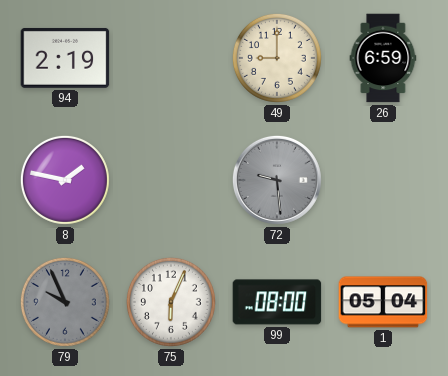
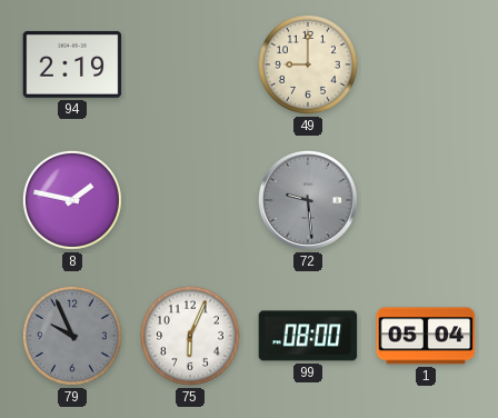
26: 6:59 -> none (383, 58)
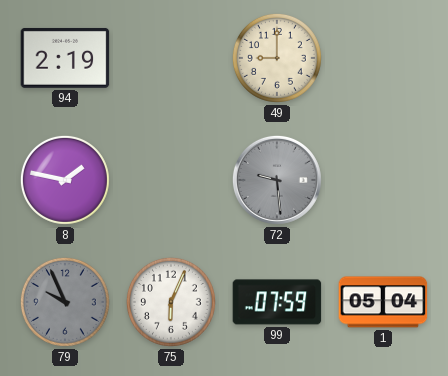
99: 08:00 -> 07:59 (277, 302)
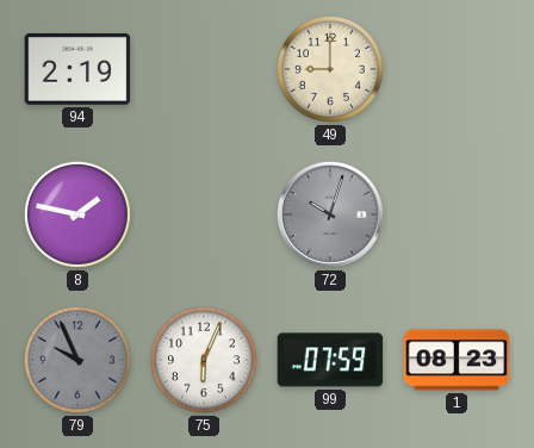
72: 9:29 -> 10:03 (330, 214)
1: 05:04 -> 08:23 (457, 360)
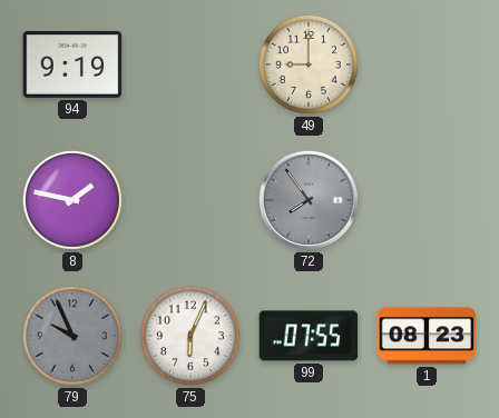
94: 2:19 -> 9:19 (72, 64)
72: 10:03 -> 7:54 (309, 200)
99: 07:59 -> 07:55 (309, 336)
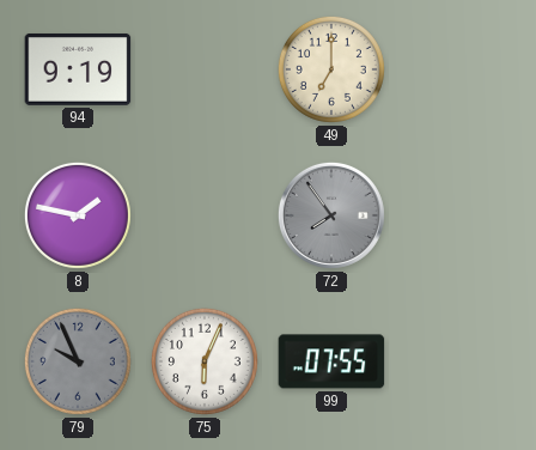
49: 9:00 -> 7:00 (331, 69)
1: 08:23 -> none (427, 336)
